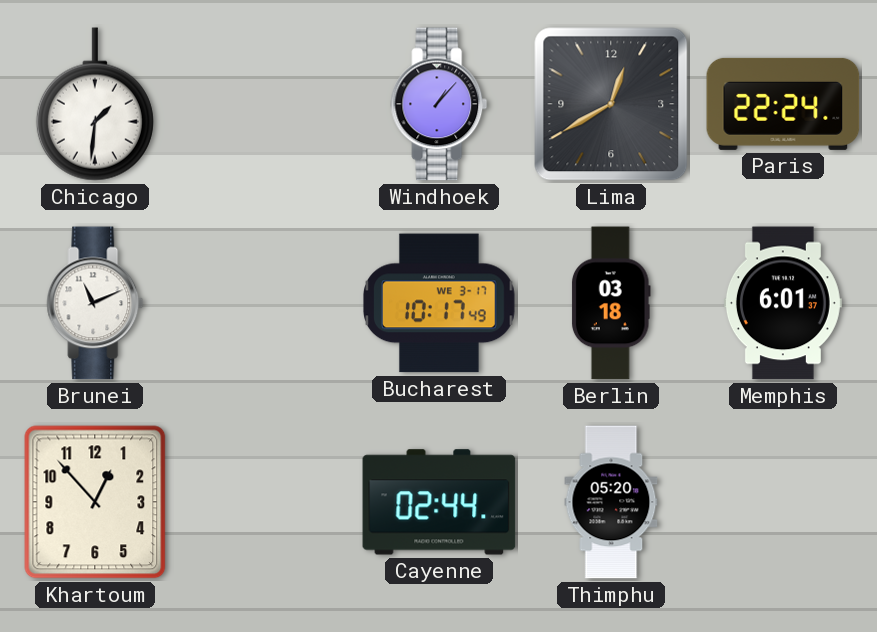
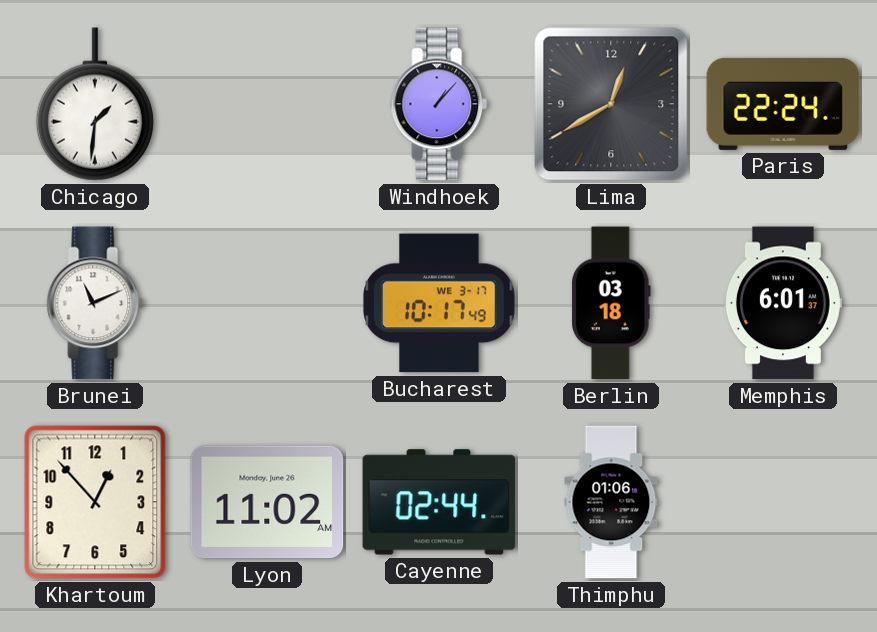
Lyon: none -> 11:02 (267, 502)
Thimphu: 05:20 -> 01:06 (611, 502)
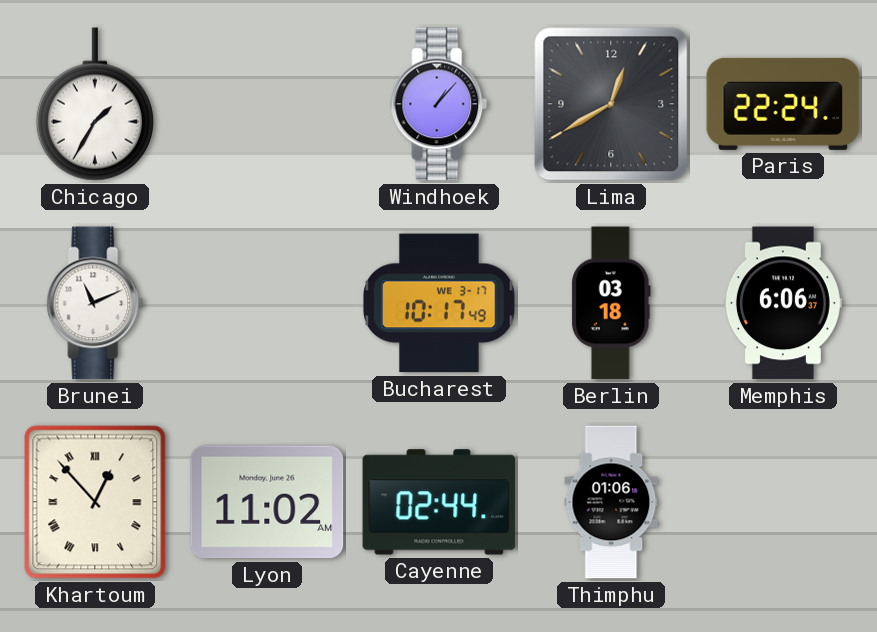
Chicago: 1:31 -> 1:35 (95, 104)
Memphis: 6:01 -> 6:06 (783, 303)
Khartoum numerals: Arabic -> Roman (95, 502)
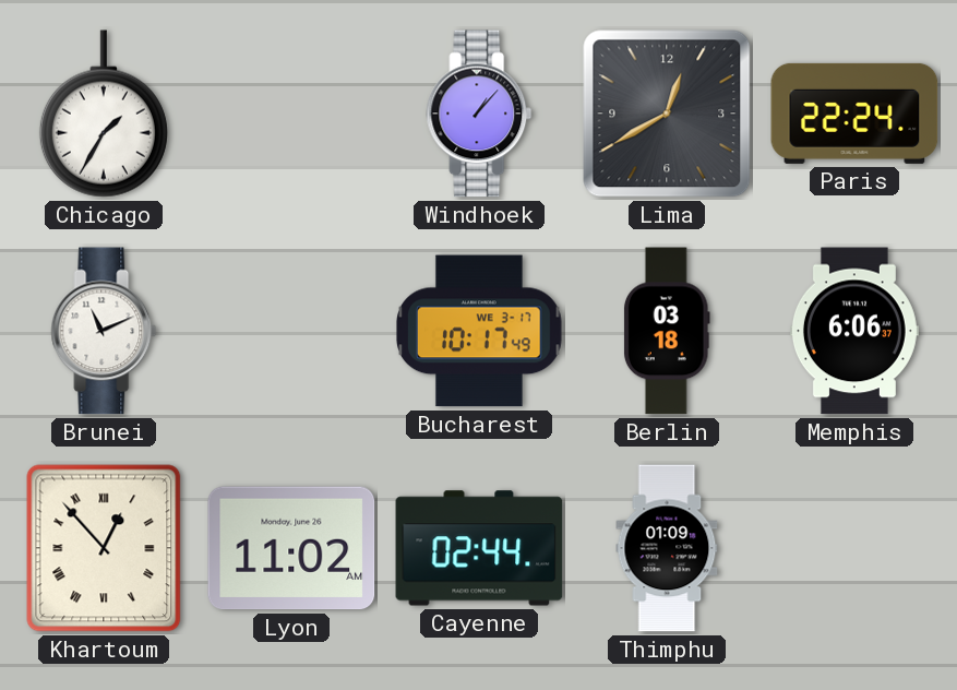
Thimphu: 01:06 -> 01:09 (667, 548)
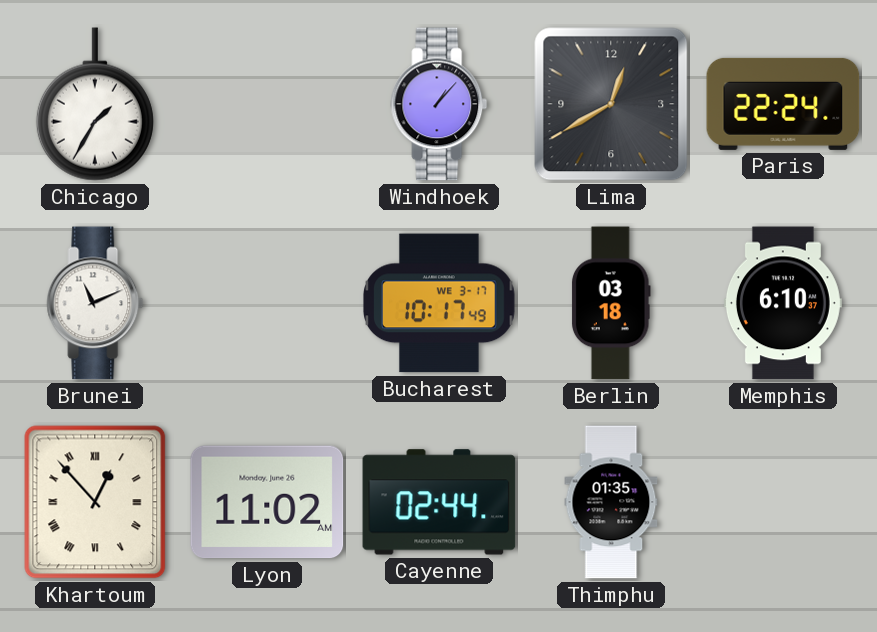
Memphis: 6:06 -> 6:10 (783, 303)
Thimphu: 01:09 -> 01:35 (611, 502)
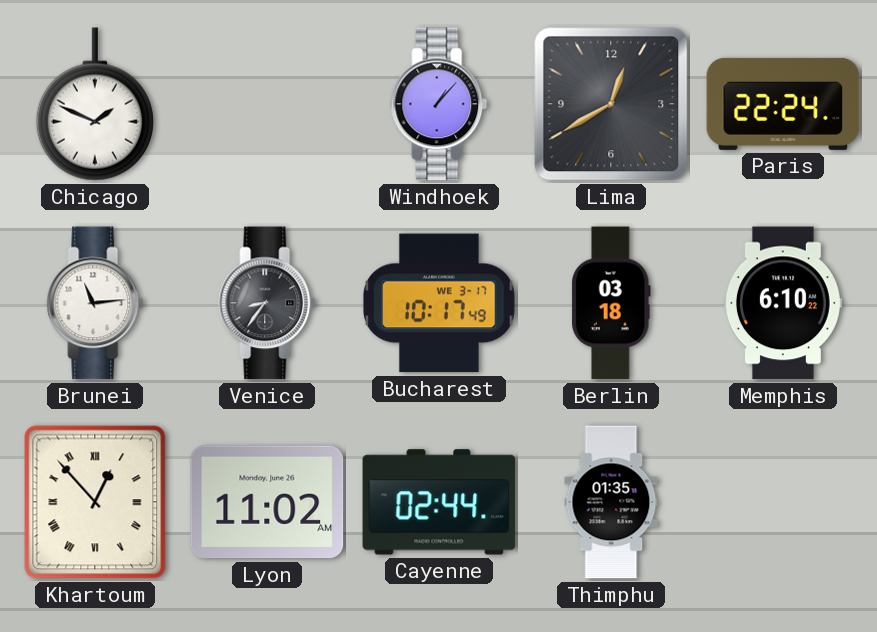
Chicago: 1:35 -> 1:49 (95, 104)
Brunei: 11:11 -> 11:14 (95, 303)
Venice: none -> 8:36 (267, 303)
Memphis: 6:10:37 -> 6:10:22 (783, 303)
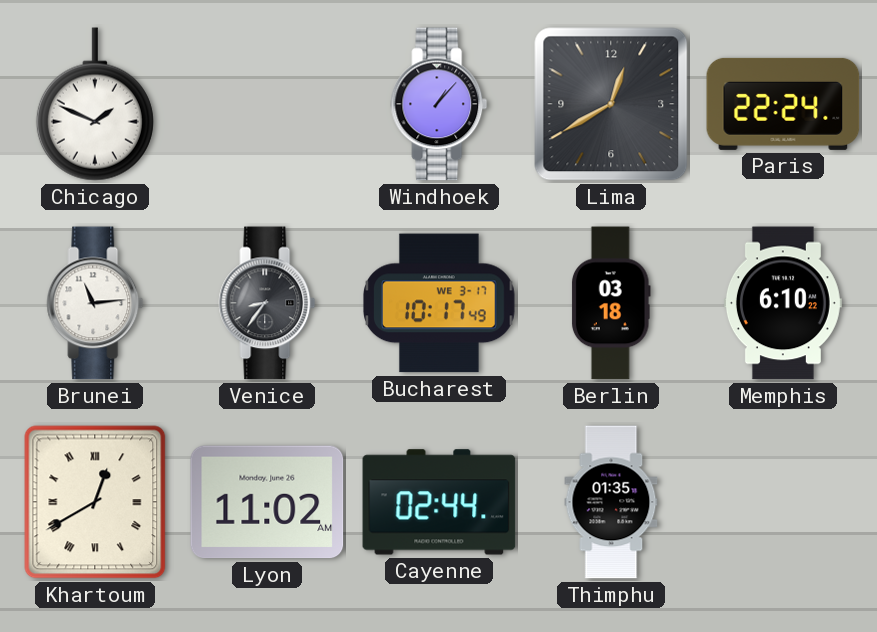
Khartoum: 12:53 -> 12:40 (95, 502)
